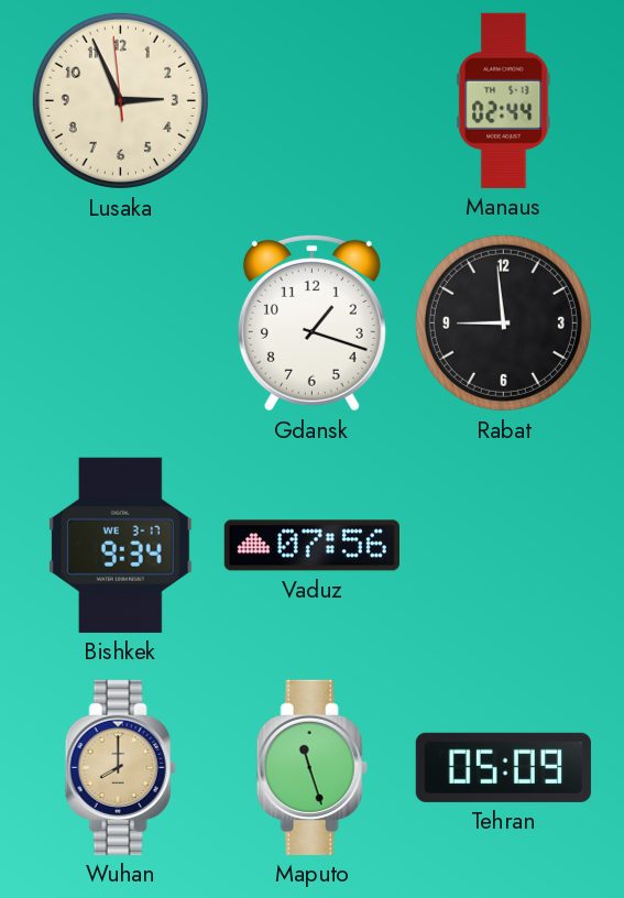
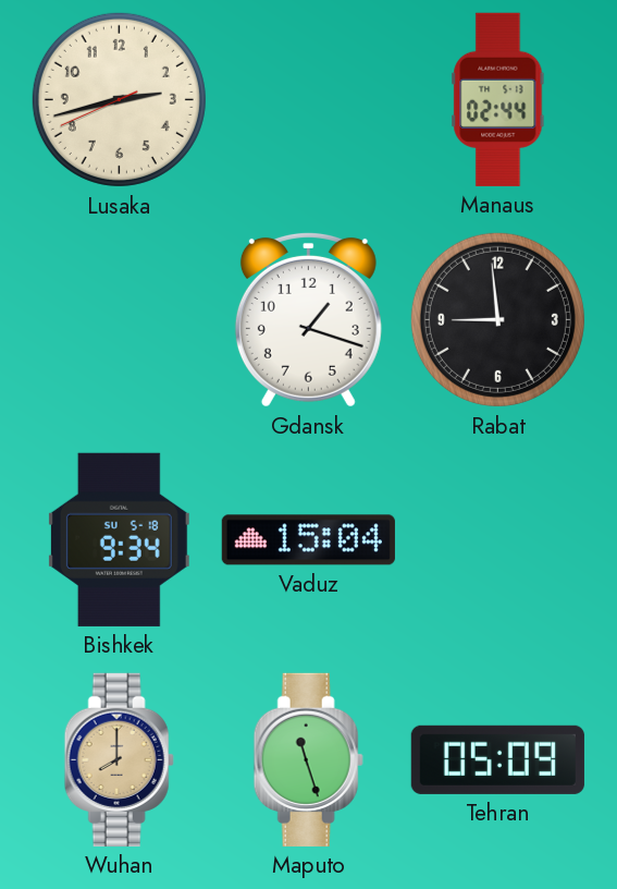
Lusaka: 2:55 -> 2:42 (119, 99)
Bishkek date: WE 3-17 -> SU 5-18 (119, 539)
Vaduz: 07:56 -> 15:04 (308, 540)
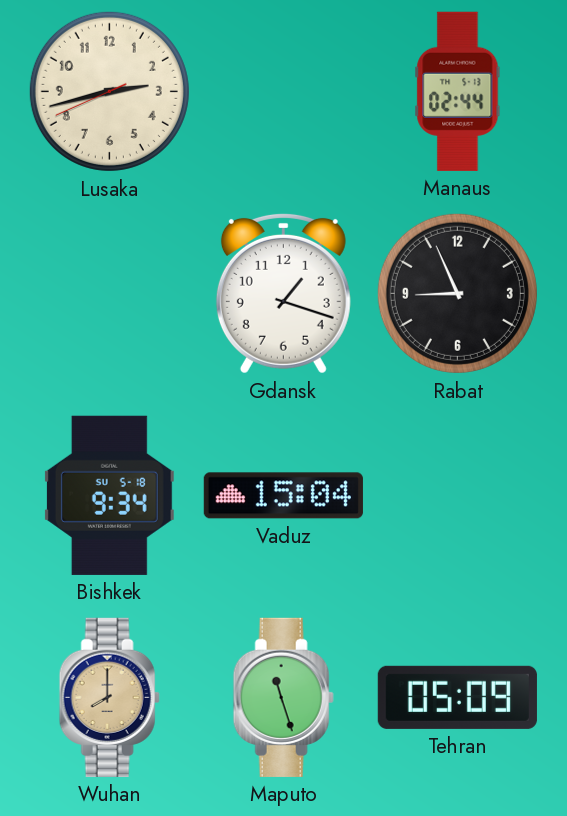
Rabat: 8:59 -> 8:56 (457, 293)
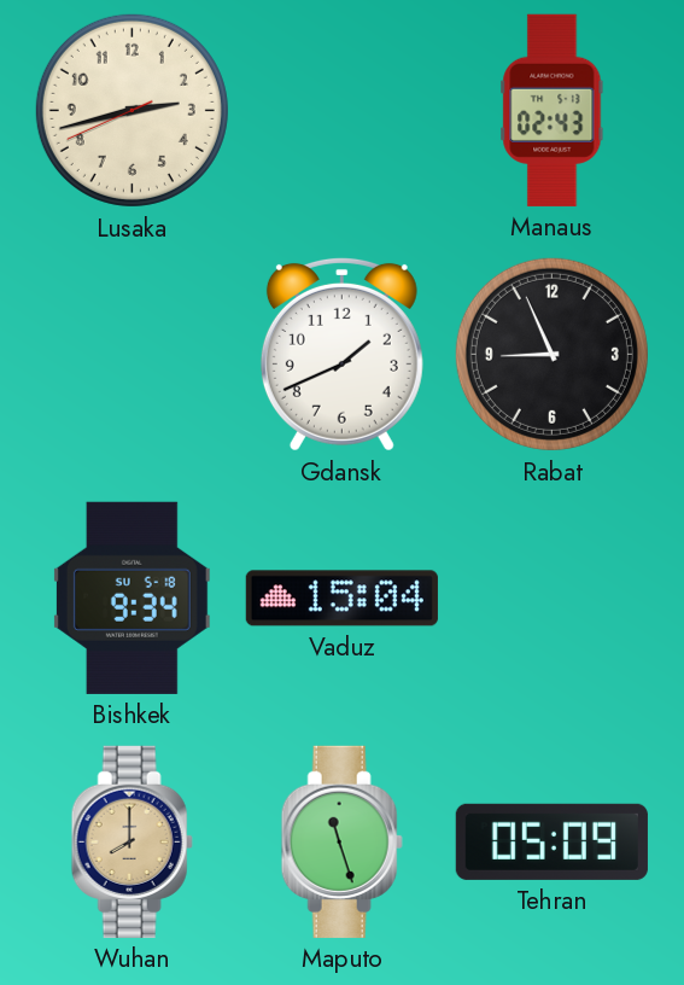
Manaus: 02:44 -> 02:43 (553, 110)
Gdansk: 1:18 -> 1:41 (341, 354)
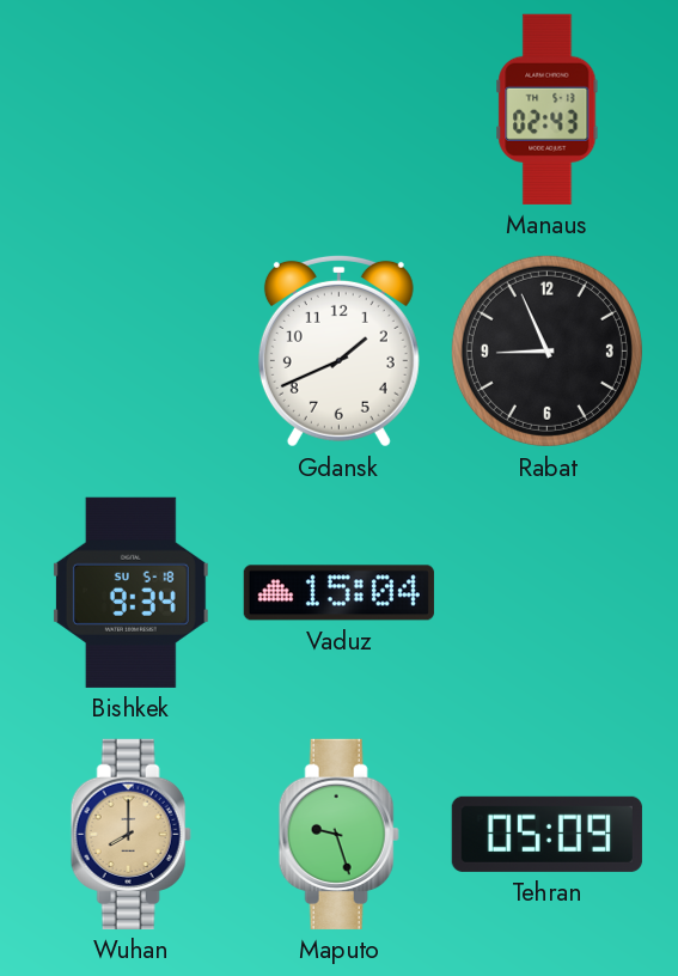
Lusaka: 2:42 -> none (131, 110)
Maputo: 11:27 -> 9:27 (338, 834)
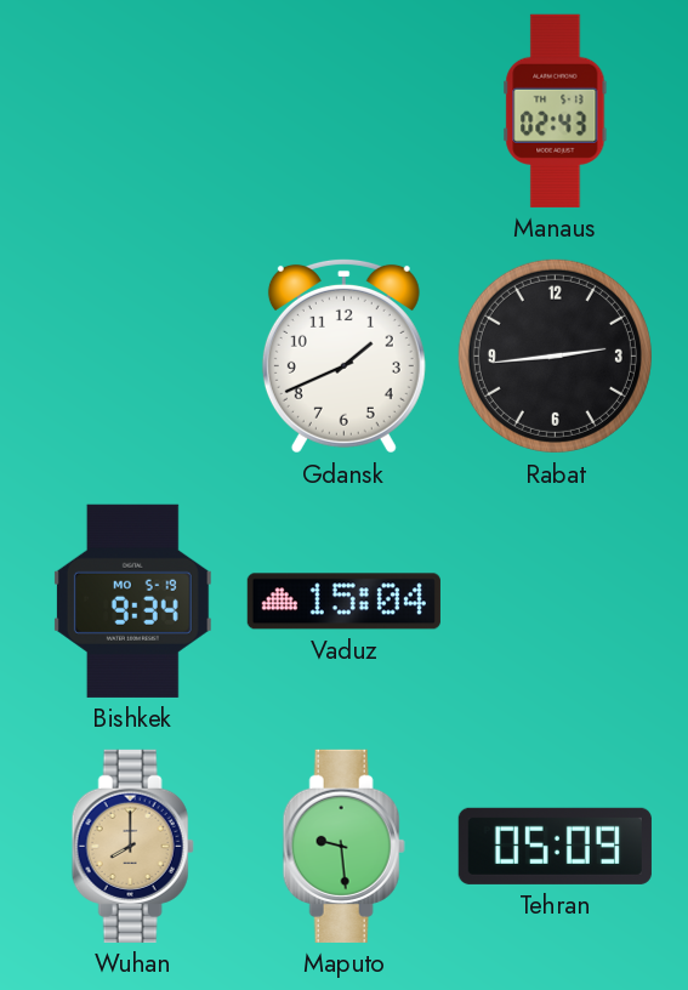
Rabat: 8:56 -> 2:44 (555, 355)
Bishkek date: SU 5-18 -> MO 5-19 (132, 601)
Maputo: 9:27 -> 9:29 (343, 846)
